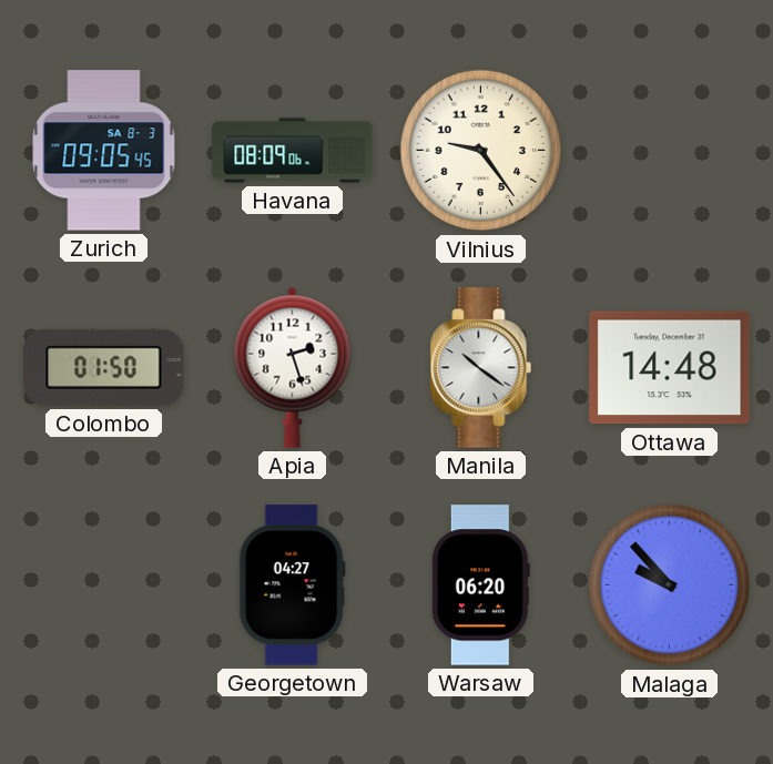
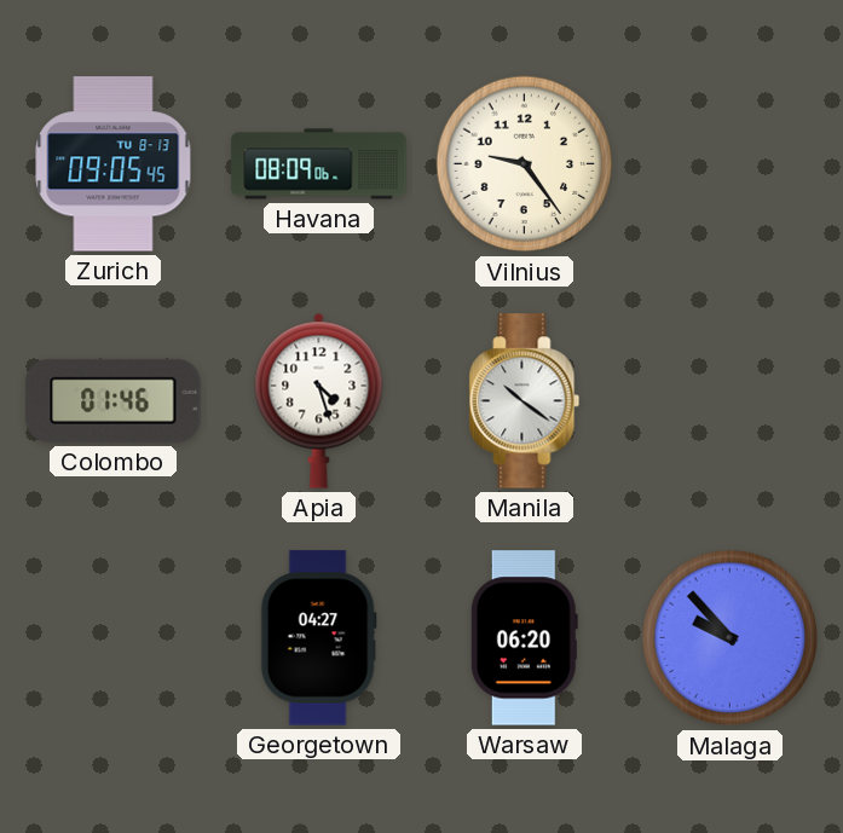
Zurich date: SA 8-3 -> TU 8-13 (114, 164)
Colombo: 01:50 -> 01:46 (114, 400)
Apia: 2:27 -> 4:27 (319, 400)
Ottawa: 14:48 -> none (670, 368)
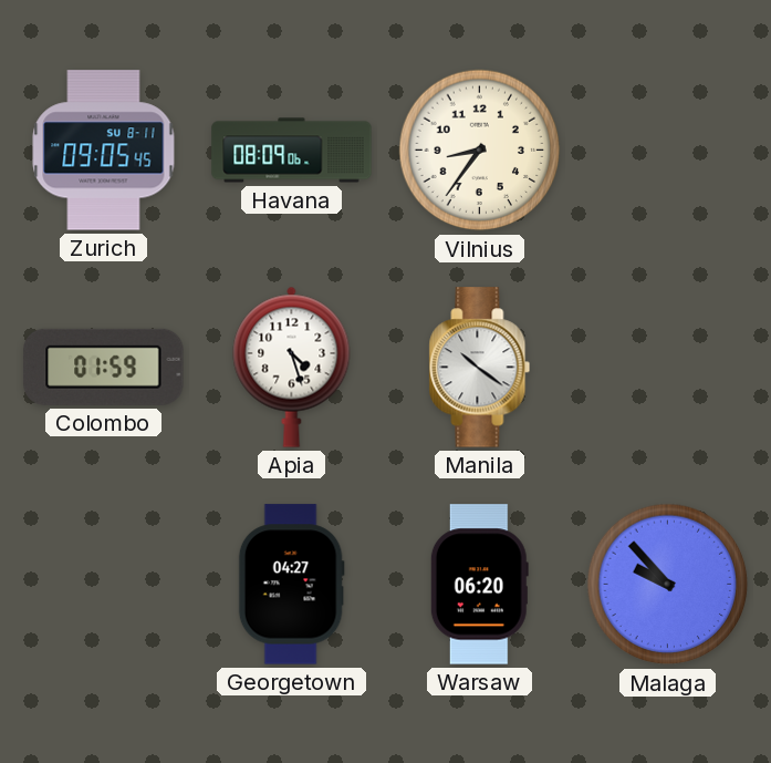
Zurich date: TU 8-13 -> SU 8-11 (104, 151)
Vilnius: 9:24 -> 8:36 (480, 151)
Colombo: 01:46 -> 01:59 (104, 367)
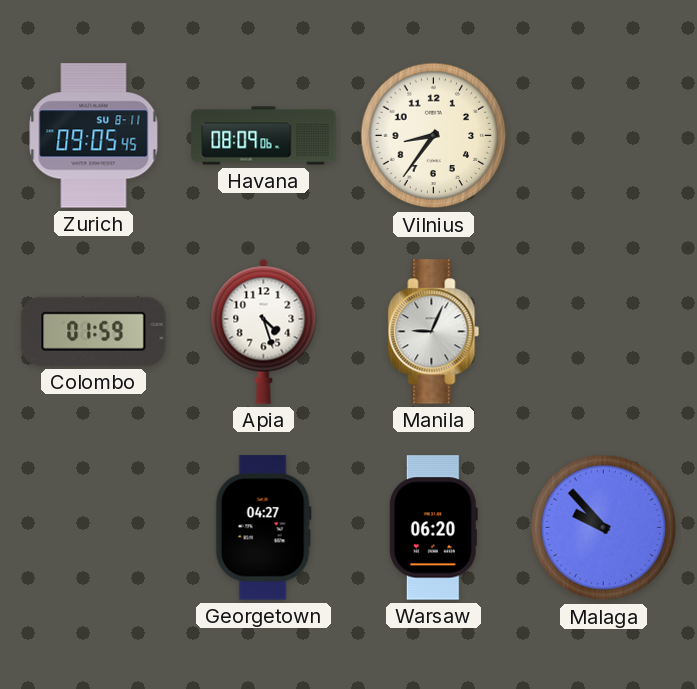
Manila: 10:21 -> 9:04 (434, 332)
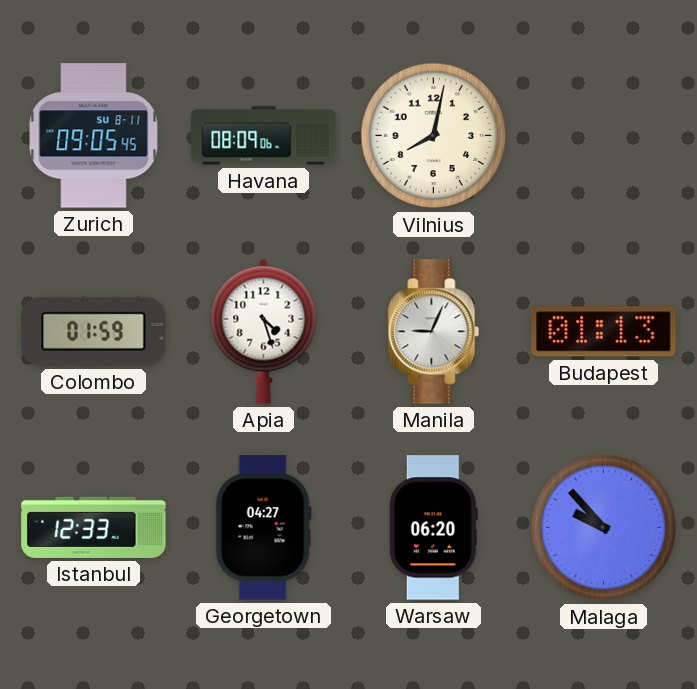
Vilnius: 8:36 -> 8:02 (434, 136)
Budapest: none -> 01:13 (604, 332)
Istanbul: none -> 12:33 (94, 527)
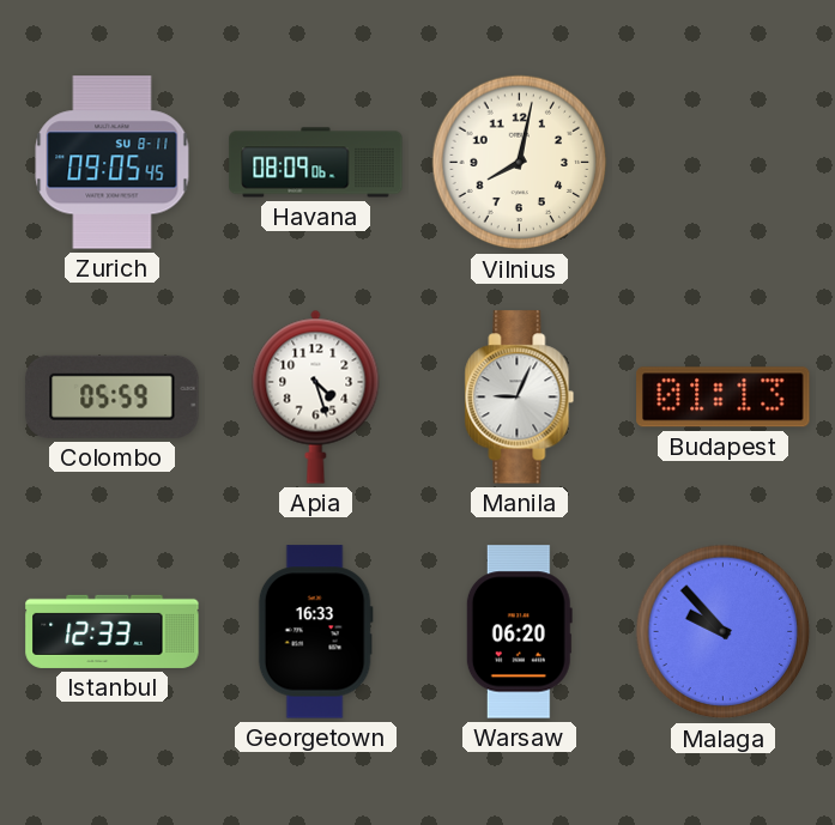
Colombo: 01:59 -> 05:59 (113, 396)
Georgetown: 04:27 -> 16:33 (315, 632)
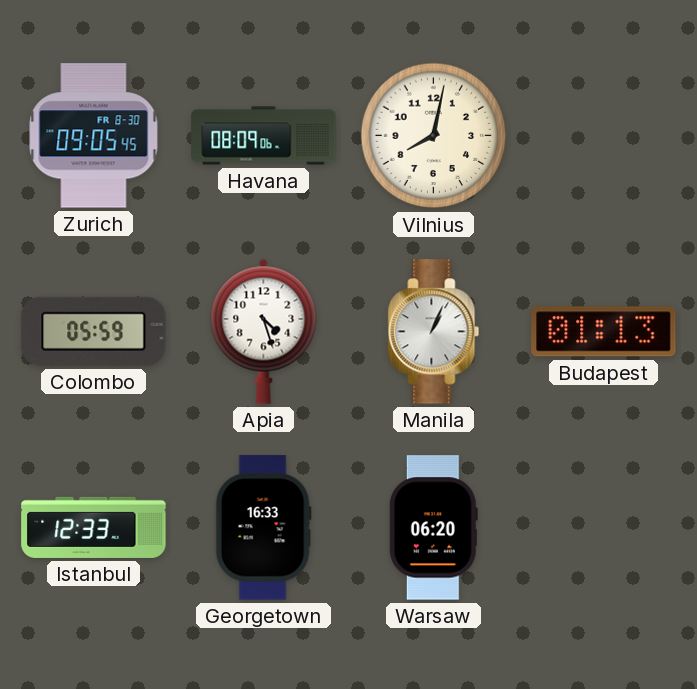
Zurich date: SU 8-11 -> FR 8-30 (94, 136)
Manila: 9:04 -> 1:04 (434, 332)
Malaga: 9:53 -> none (724, 632)
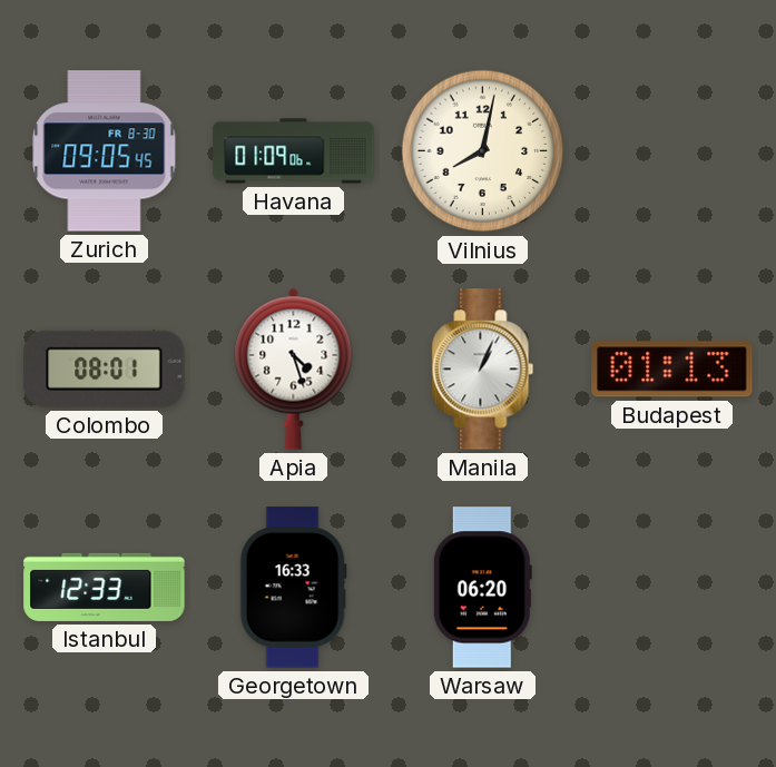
Havana: 08:09 -> 01:09 (294, 151)
Colombo: 05:59 -> 08:01 (105, 368)
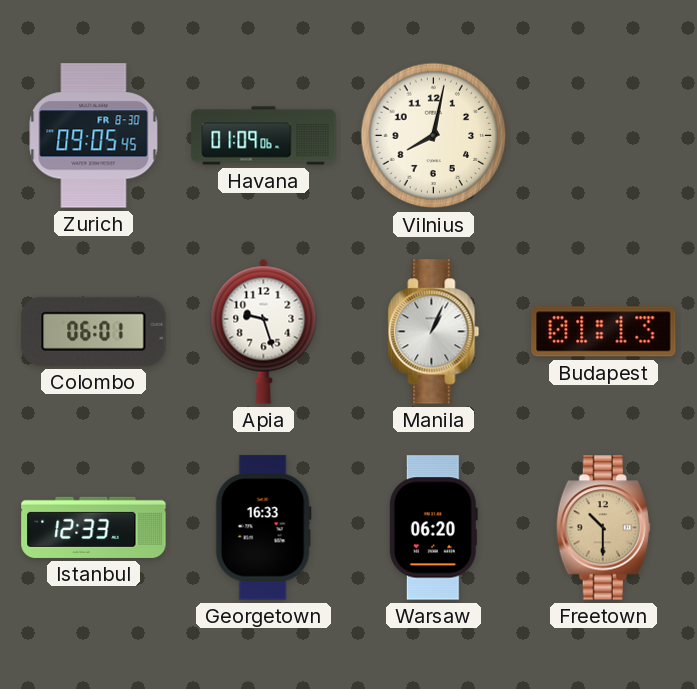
Colombo: 08:01 -> 06:01 (94, 331)
Apia: 4:27 -> 9:27 (264, 331)
Freetown: none -> 10:30 (603, 528)
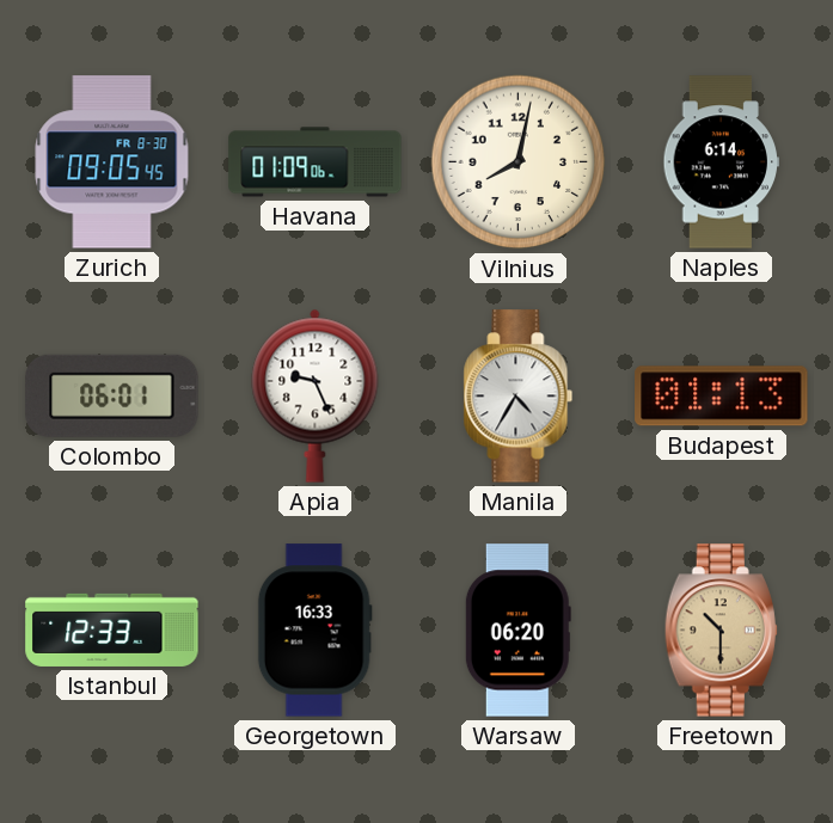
Naples: none -> 6:14 (721, 162)
Apia: 9:27 -> 9:26 (316, 395)
Manila: 1:04 -> 4:35 (519, 397)
